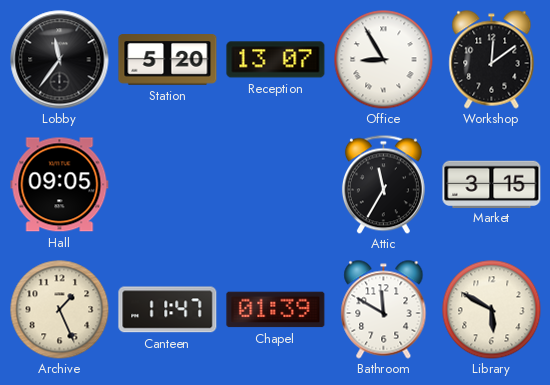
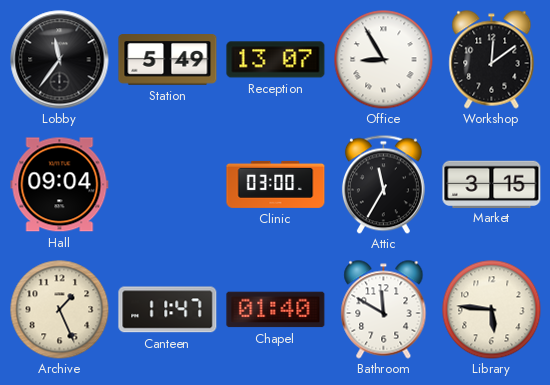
Station: 5:20 -> 5:49 (168, 60)
Hall: 09:05 -> 09:04 (60, 185)
Clinic: none -> 03:00 (276, 184)
Chapel: 01:39 -> 01:40 (276, 310)
Library: 5:50 -> 5:46 (492, 310)
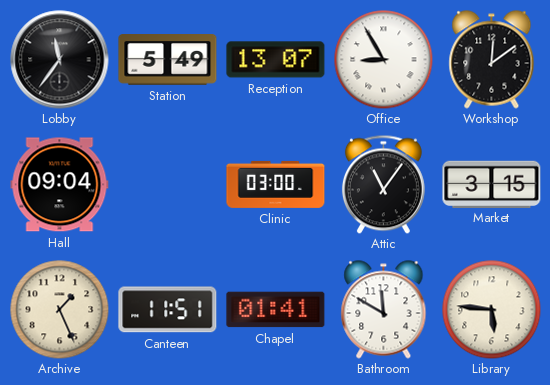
Attic: 11:35 -> 11:06 (383, 184)
Canteen: 11:47 -> 11:51 (168, 310)
Chapel: 01:40 -> 01:41 (276, 310)
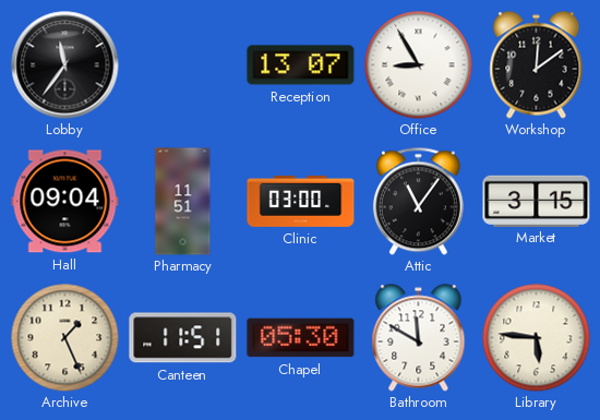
Station: 5:49 -> none (168, 60)
Pharmacy: none -> 11:51 (183, 202)
Chapel: 01:41 -> 05:30 (301, 338)
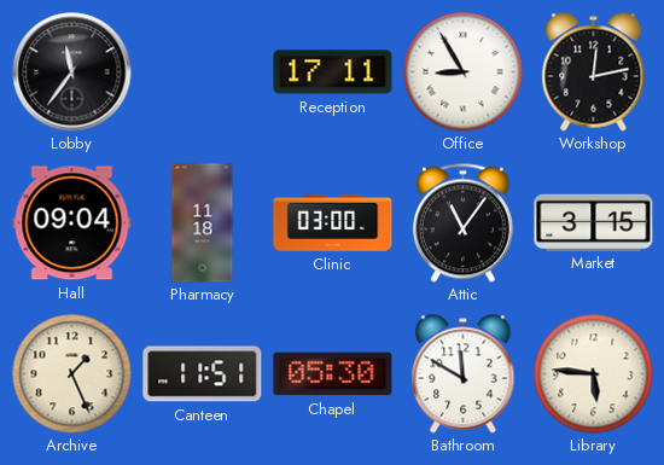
Reception: 13:07 -> 17:11 (333, 72)
Workshop: 12:09 -> 12:13 (594, 72)
Pharmacy: 11:51 -> 11:18 (203, 223)
